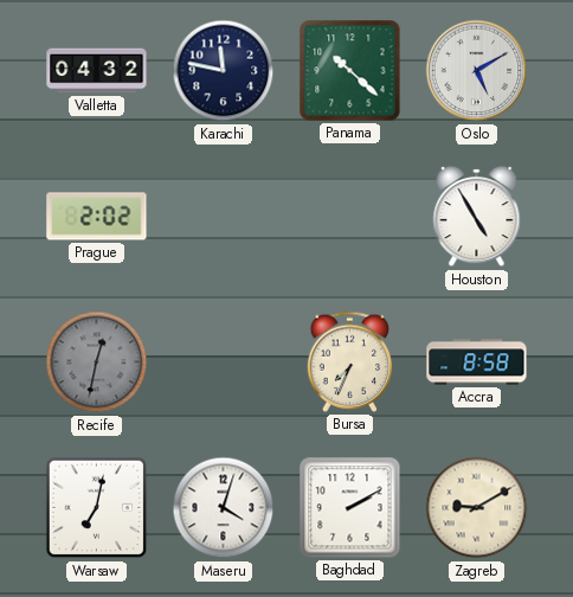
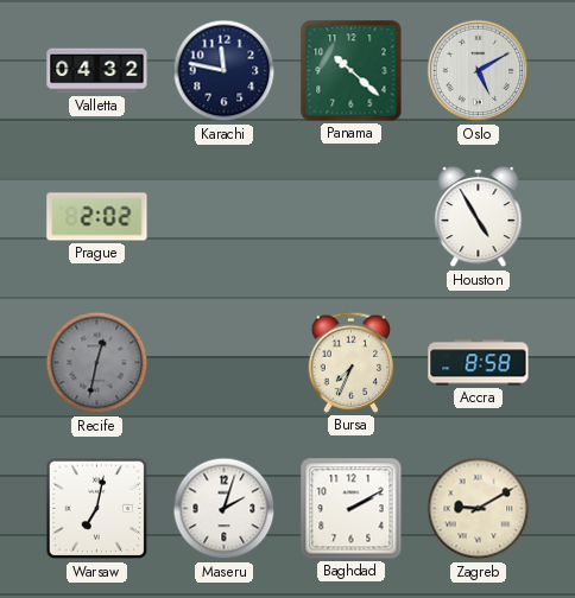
Maseru: 4:03 -> 2:03 (225, 509)
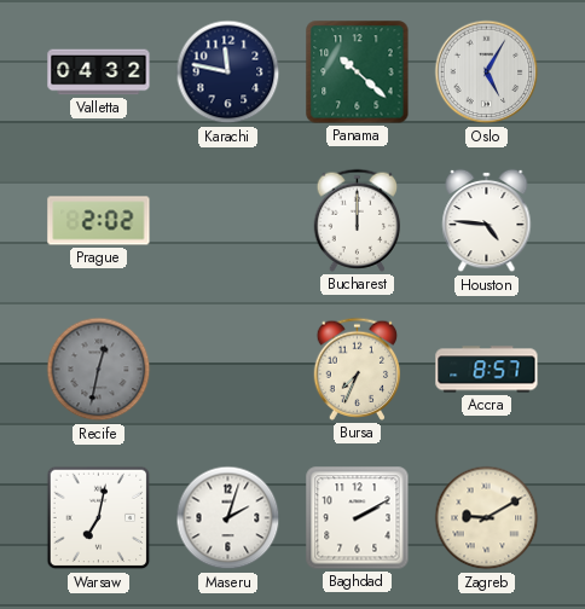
Oslo: 5:10 -> 5:05 (487, 72)
Bucharest: none -> 12:00 (358, 220)
Houston: 4:55 -> 4:46 (487, 221)
Accra: 8:58 -> 8:57 (487, 370)
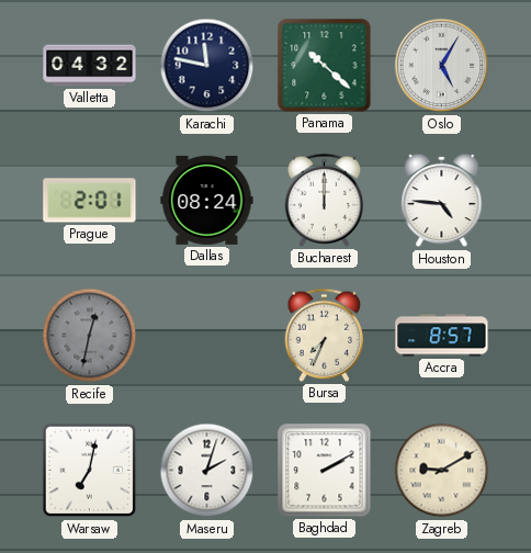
Prague: 2:02 -> 2:01 (90, 201)
Dallas: none -> 08:24 (207, 200)
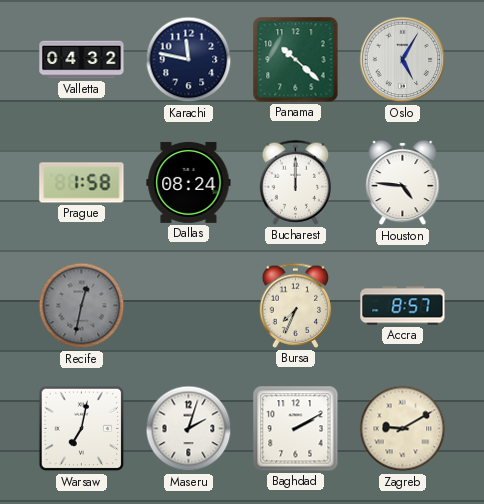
Prague: 2:01 -> 1:58 (82, 183)
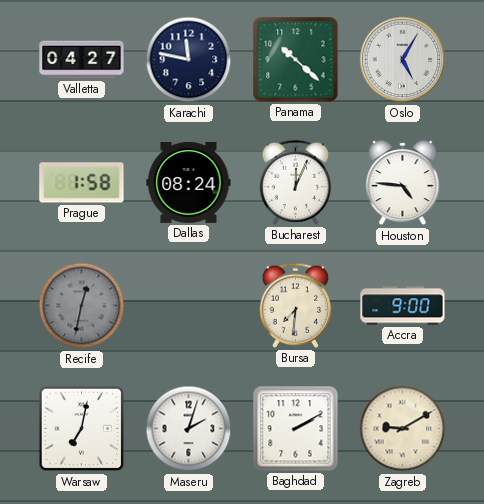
Valletta: 04:32 -> 04:27 (82, 60)
Bucharest: 12:00 -> 12:04 (296, 182)
Bursa: 7:34 -> 7:31 (296, 305)
Accra: 8:57 -> 9:00 (403, 306)
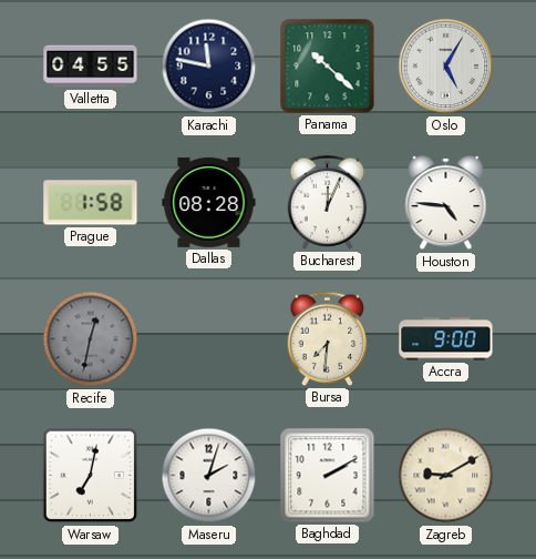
Valletta: 04:27 -> 04:55 (91, 67)
Dallas: 08:24 -> 08:28 (209, 202)
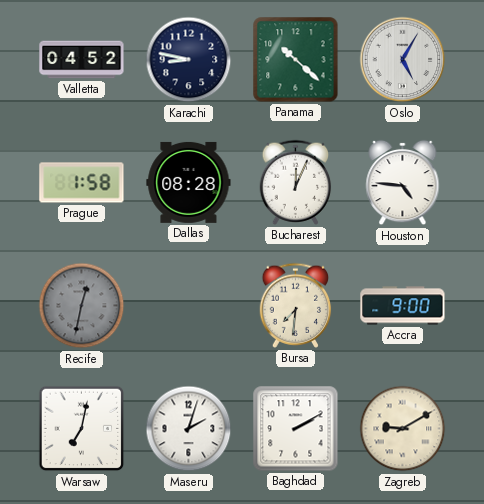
Valletta: 04:55 -> 04:52 (82, 60)
Karachi: 11:47 -> 8:47 (189, 60)
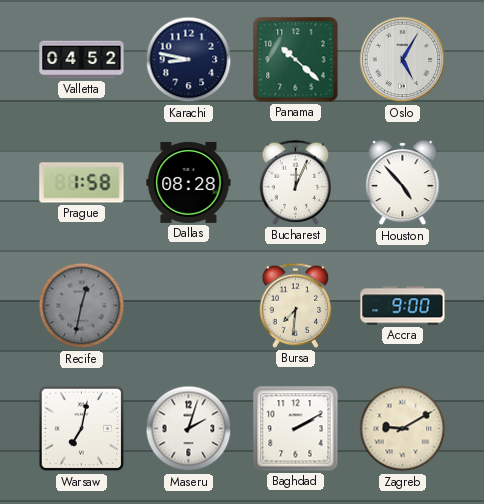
Houston: 4:46 -> 4:53 (403, 183)
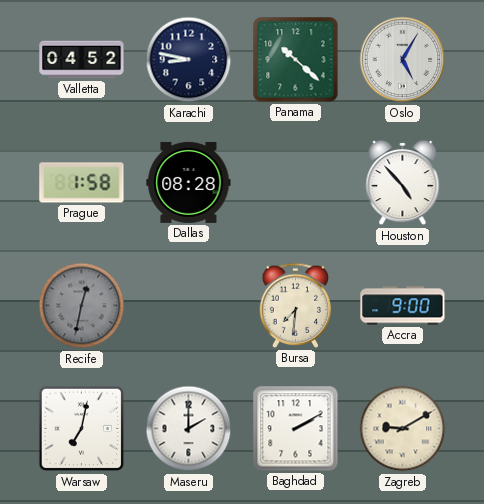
Bucharest: 12:04 -> none (296, 182)
Maseru: 2:03 -> 2:00 (189, 429)
